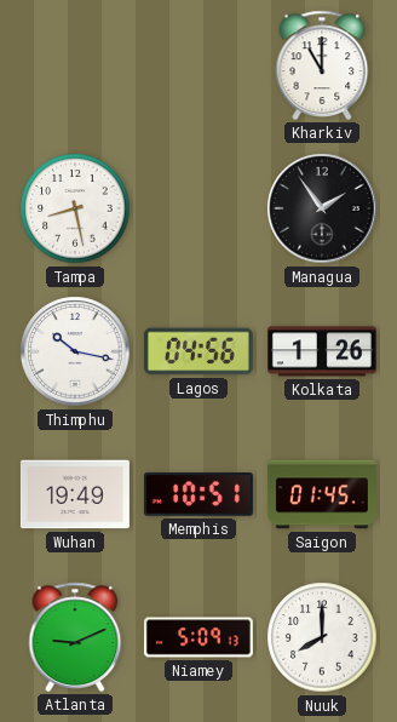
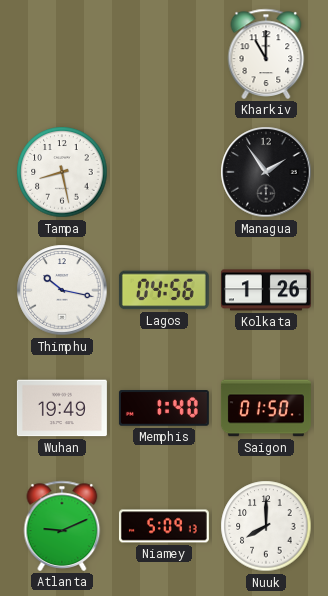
Memphis: 10:51 -> 1:40 (164, 408)
Saigon: 01:45 -> 01:50 (266, 408)
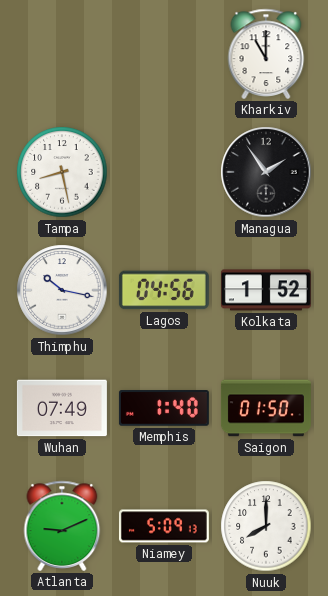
Kolkata: 1:26 -> 1:52 (266, 290)
Wuhan: 19:49 -> 07:49 (62, 408)
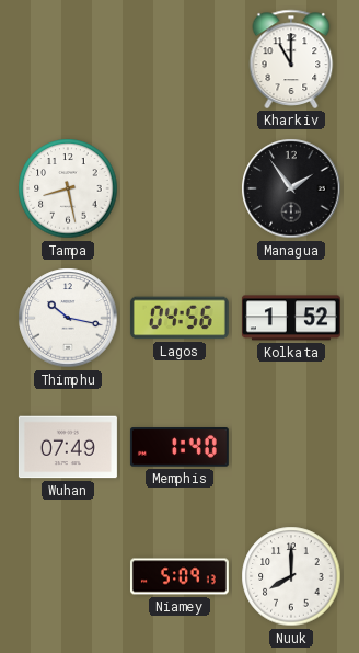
Saigon: 01:50 -> none (266, 408)
Atlanta: 9:11 -> none (62, 526)
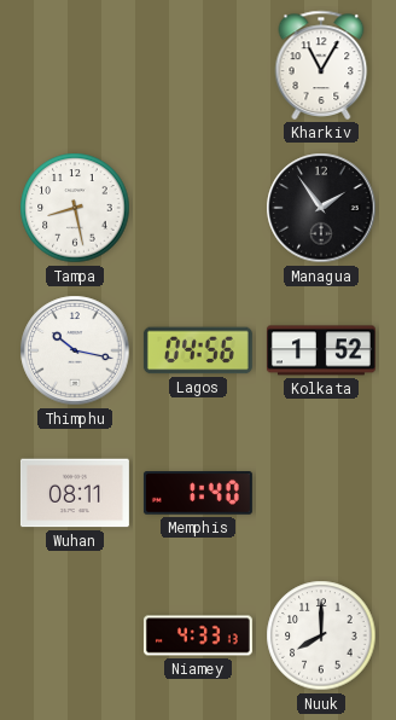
Kharkiv: 11:00 -> 11:05 (321, 65)
Wuhan: 07:49 -> 08:11 (75, 493)
Niamey: 5:09 -> 4:33 (198, 635)
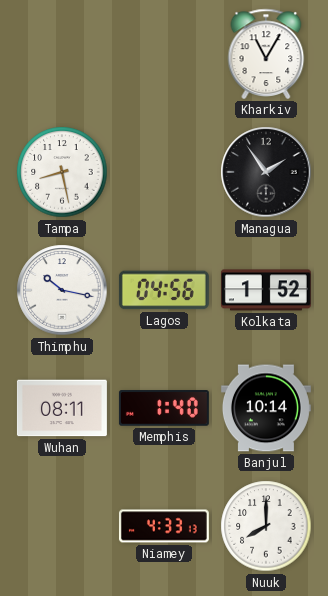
Banjul: none -> 10:14 (266, 408)
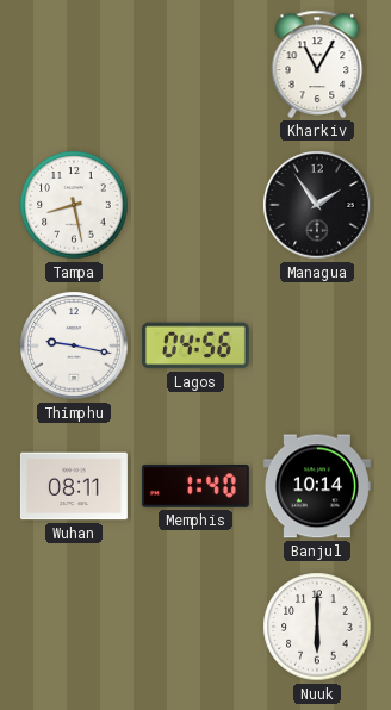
Thimphu: 10:17 -> 9:17 (74, 345)
Kolkata: 1:52 -> none (266, 290)
Niamey: 4:33 -> none (164, 526)
Nuuk: 8:00 -> 6:00 (317, 627)
